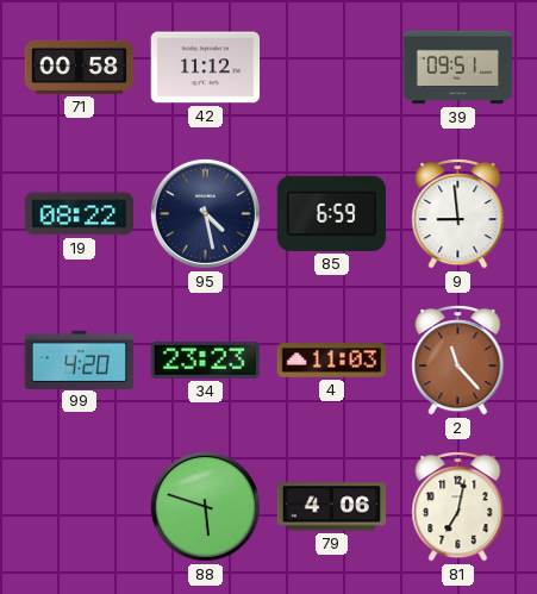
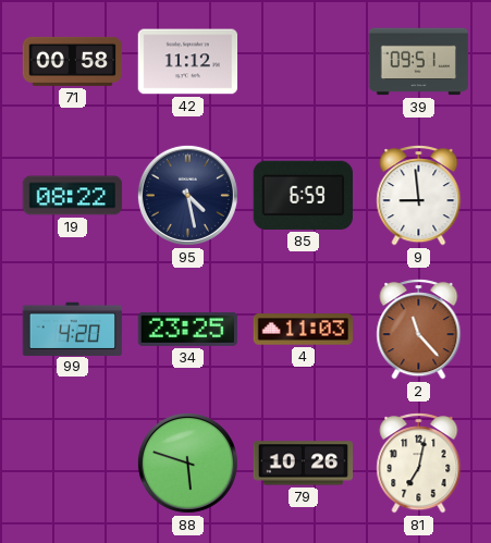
34: 23:23 -> 23:25 (188, 329)
79: 4:06 -> 10:26 (304, 464)
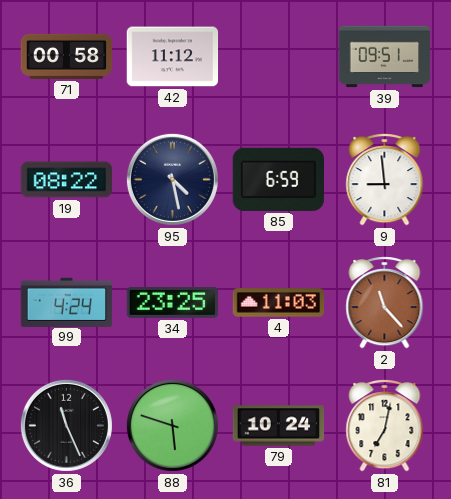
99: 4:20 -> 4:24 (67, 302)
36: none -> 11:26 (66, 425)
79: 10:26 -> 10:24 (279, 426)
